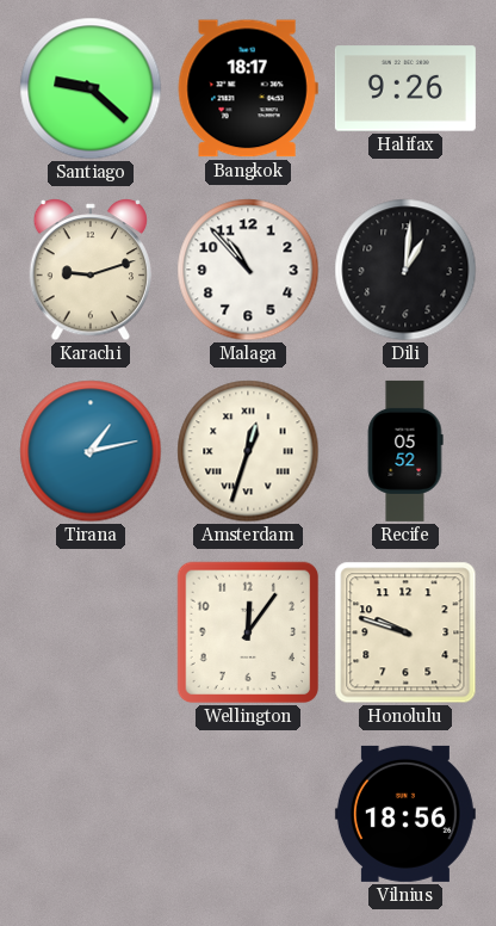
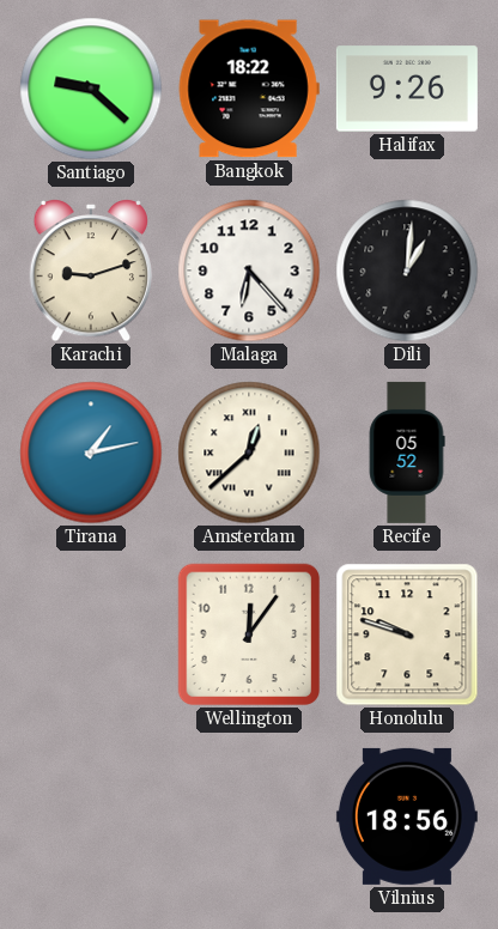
Bangkok: 18:17 -> 18:22 (249, 89)
Malaga: 10:53 -> 6:23 (249, 271)
Amsterdam: 12:33 -> 12:38 (249, 453)
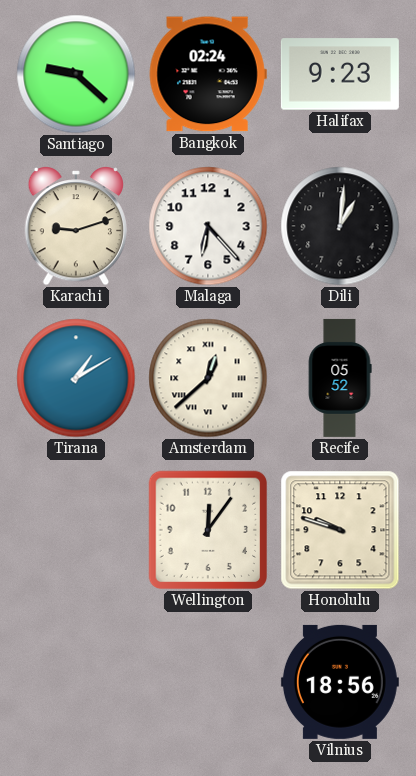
Bangkok: 18:22 -> 02:24 (208, 74)
Halifax: 9:26 -> 9:23 (340, 74)
Tirana: 1:13 -> 1:10 (76, 378)
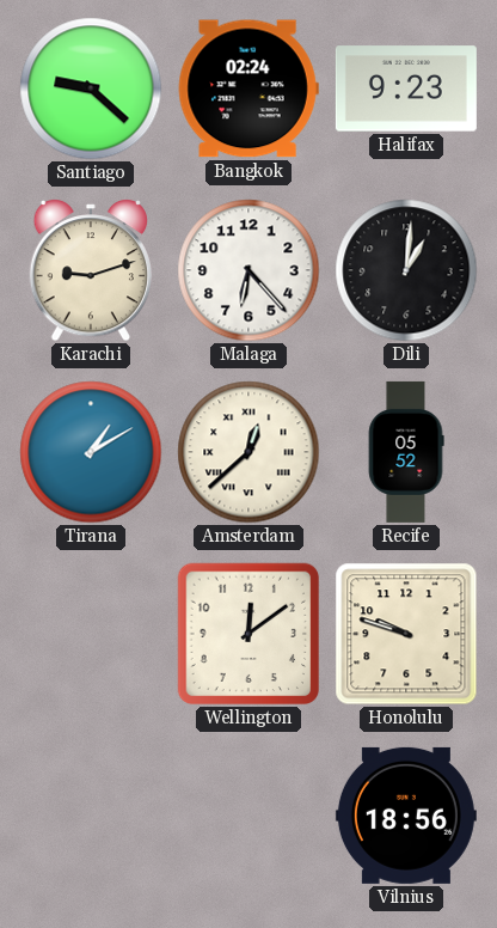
Wellington: 12:06 -> 12:09 (249, 634)
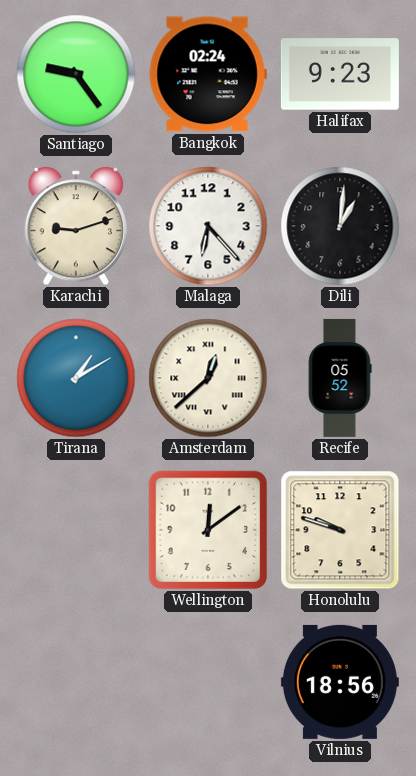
Santiago: 9:22 -> 9:24 (76, 74)
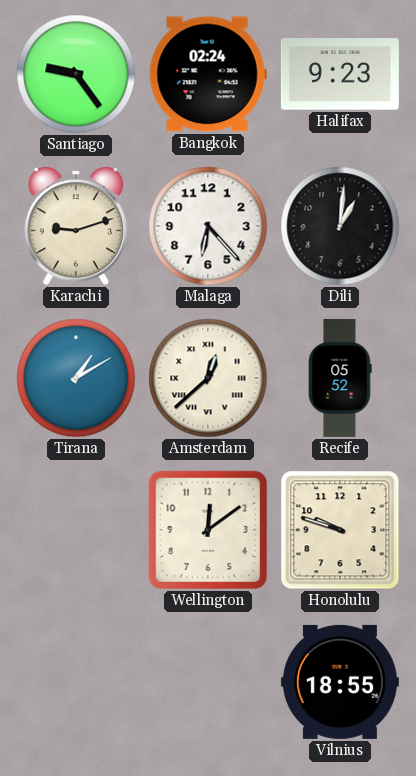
Vilnius: 18:56 -> 18:55 (340, 682)
